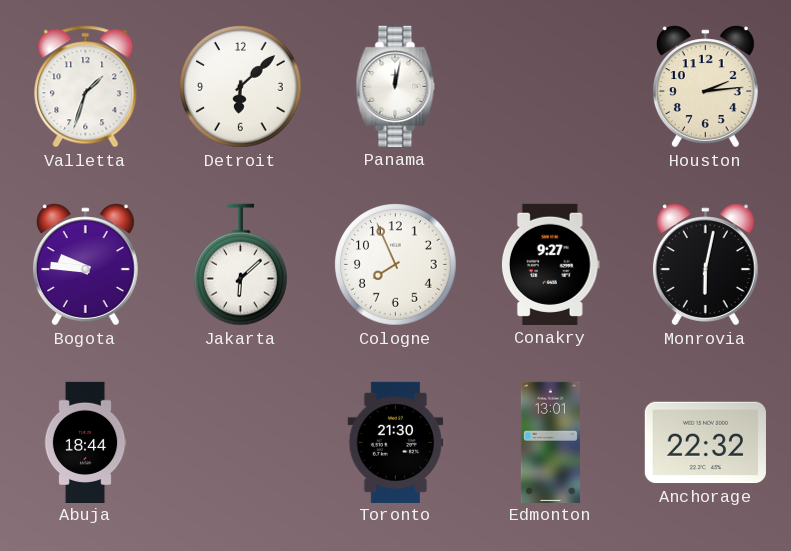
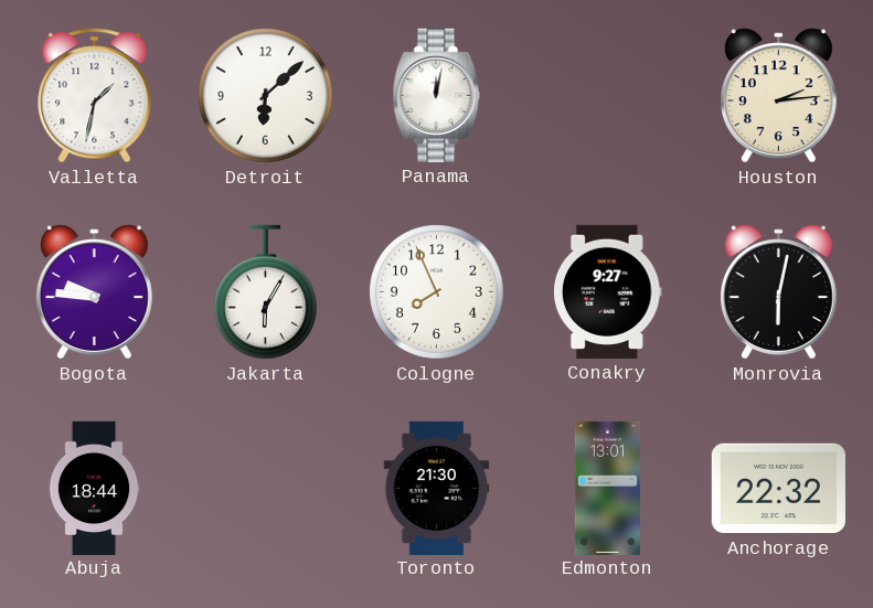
Valletta: 1:33 -> 1:32 (95, 96)
Jakarta: 6:08 -> 6:05 (265, 292)
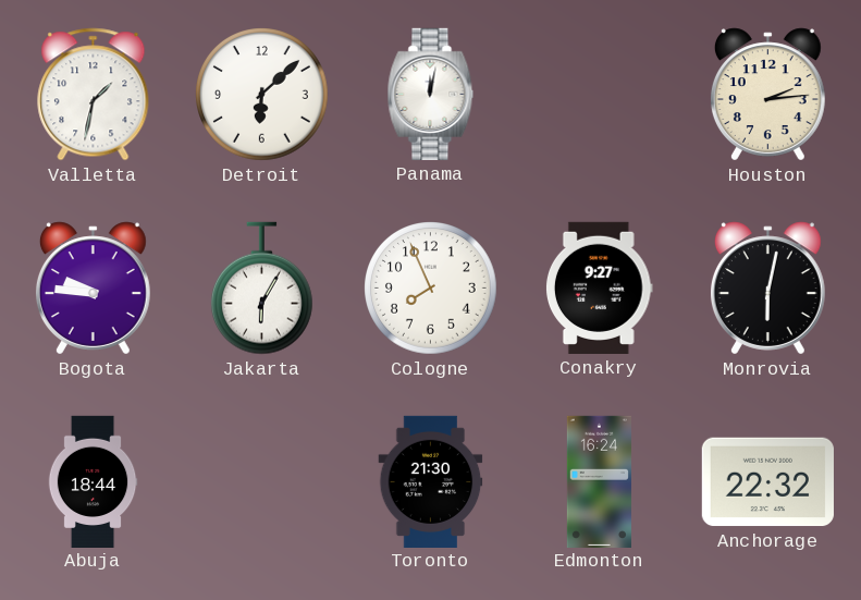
Edmonton: 13:01 -> 16:24 (599, 481)
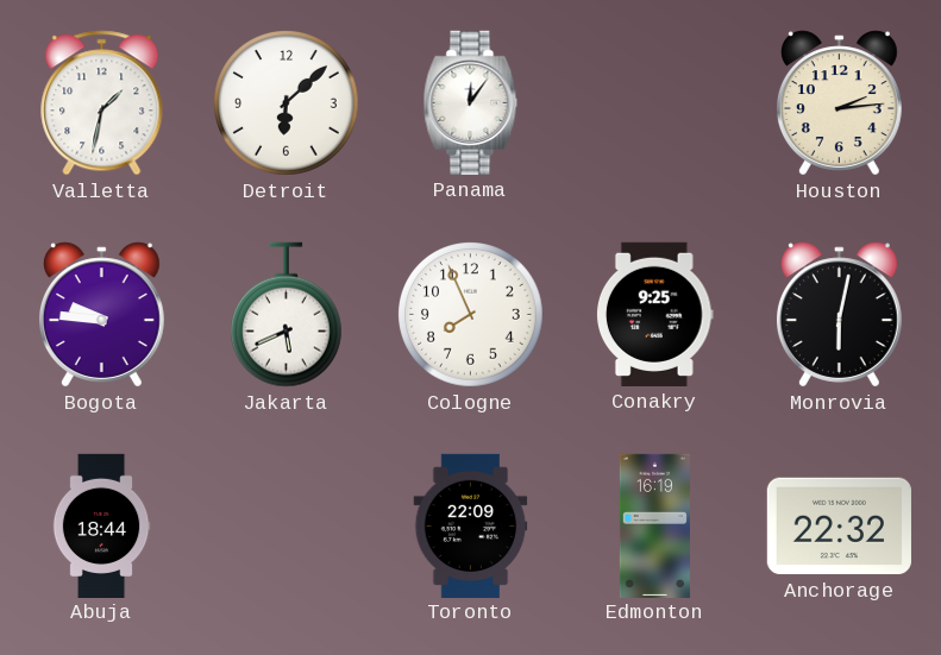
Panama: 12:02 -> 12:06 (471, 102)
Jakarta: 6:05 -> 5:41 (286, 315)
Conakry: 9:27 -> 9:25 (654, 314)
Toronto: 21:30 -> 22:09 (471, 525)
Edmonton: 16:24 -> 16:19 (654, 525)
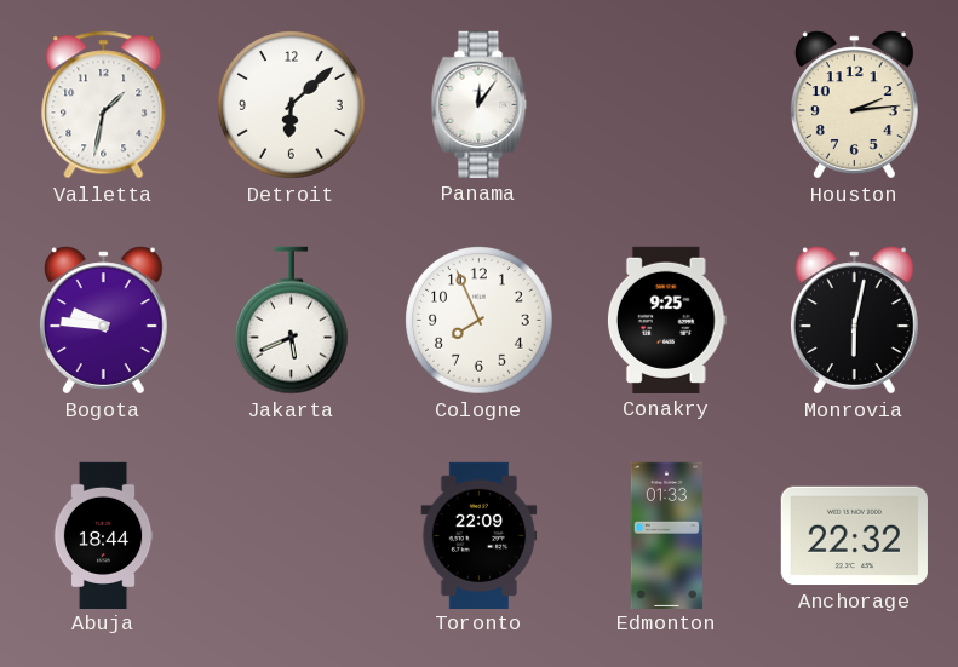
Edmonton: 16:19 -> 01:33 (666, 535)
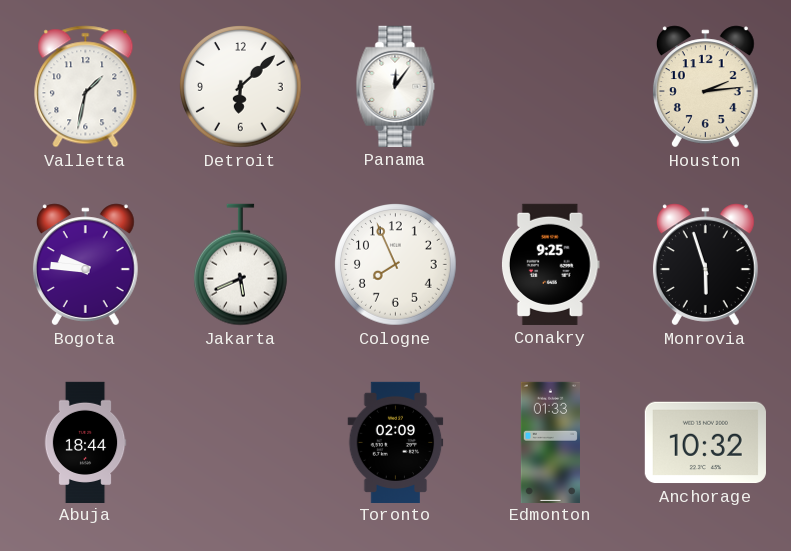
Monrovia: 6:02 -> 5:57 (705, 265)
Toronto: 22:09 -> 02:09 (396, 442)
Anchorage: 22:32 -> 10:32 (705, 443)
